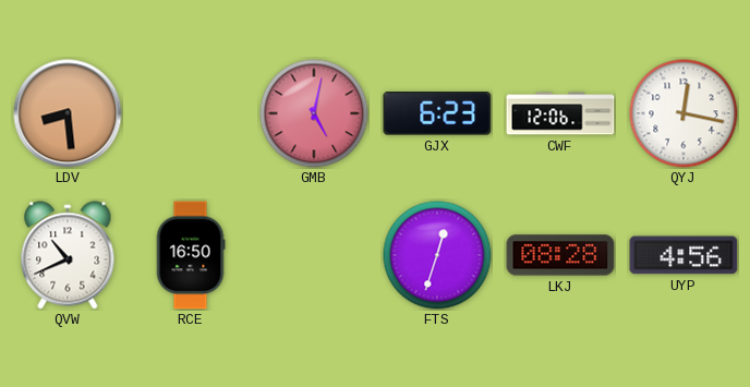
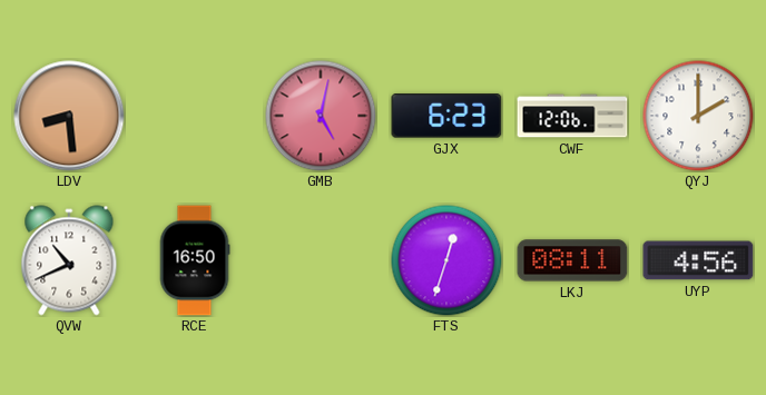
QYJ: 12:17 -> 2:00 (698, 116)
LKJ: 08:28 -> 08:11 (572, 260)
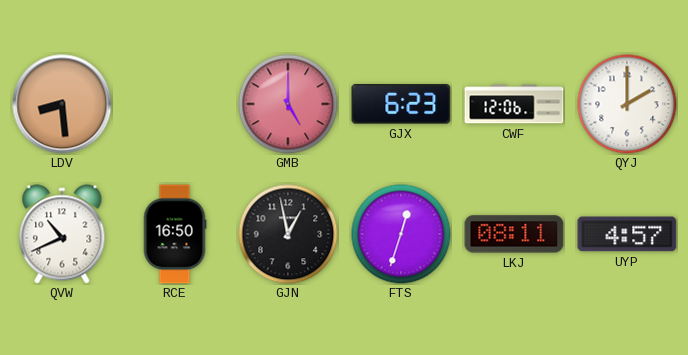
GMB: 5:02 -> 5:00 (288, 104)
GJN: none -> 12:58 (288, 234)
UYP: 4:56 -> 4:57 (627, 234)
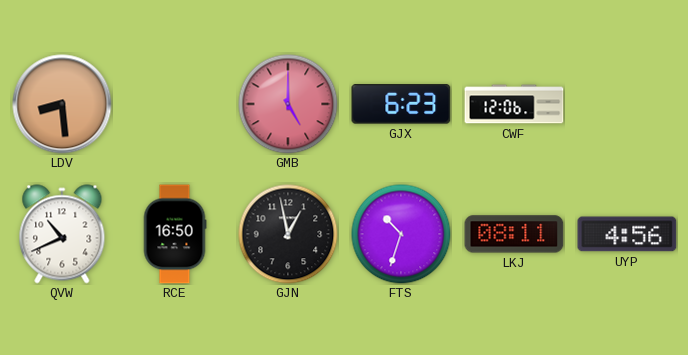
QYJ: 2:00 -> none (627, 104)
FTS: 12:33 -> 10:33 (401, 234)
UYP: 4:57 -> 4:56 (627, 234)
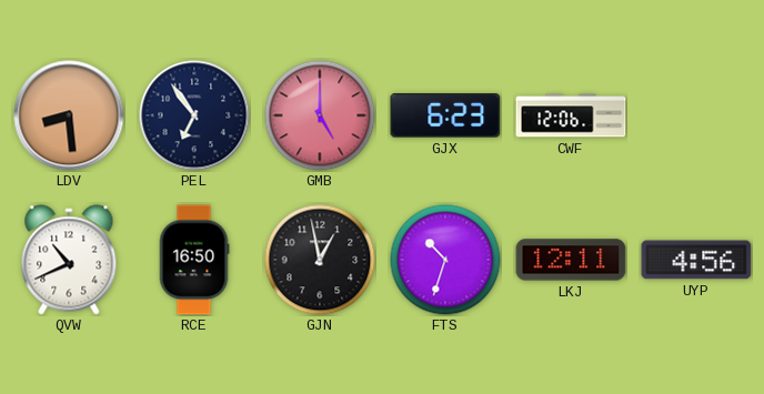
PEL: none -> 6:54 (194, 115)
LKJ: 08:11 -> 12:11 (571, 260)
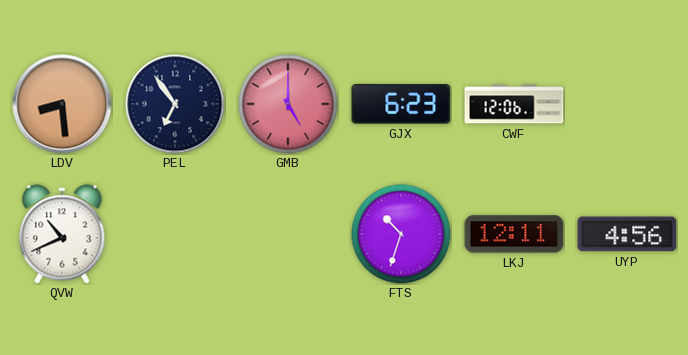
RCE: 16:50 -> none (194, 260)
GJN: 12:58 -> none (320, 260)
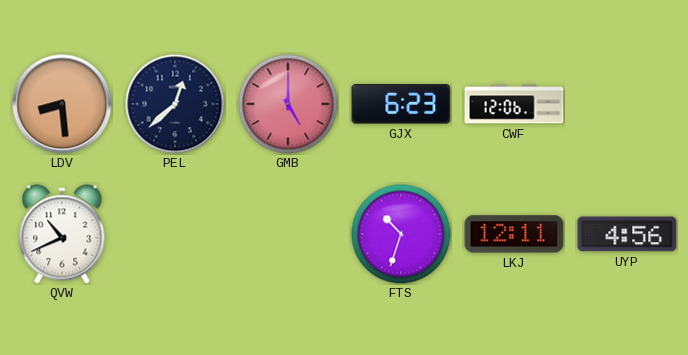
PEL: 6:54 -> 12:38 (175, 104)
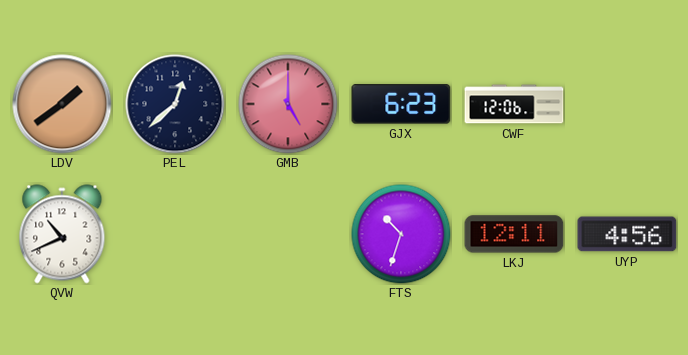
LDV: 8:29 -> 1:39 (62, 104)
